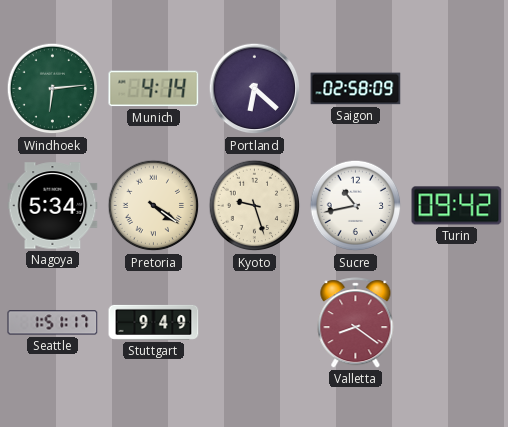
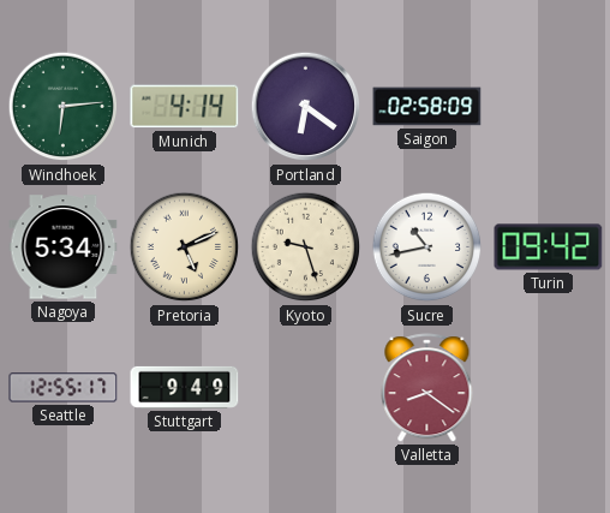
Portland: 6:22 -> 6:21 (306, 107)
Pretoria: 4:21 -> 5:11 (185, 247)
Seattle: 1:51 -> 12:55 (64, 388)
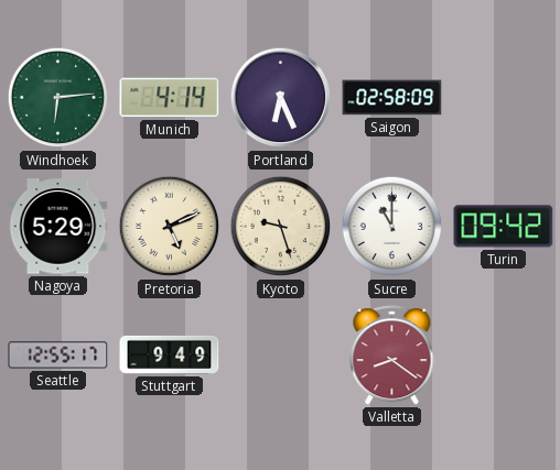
Portland: 6:21 -> 6:26 (281, 98)
Nagoya: 5:34 -> 5:29 (58, 227)
Sucre: 10:43 -> 11:00 (392, 227)
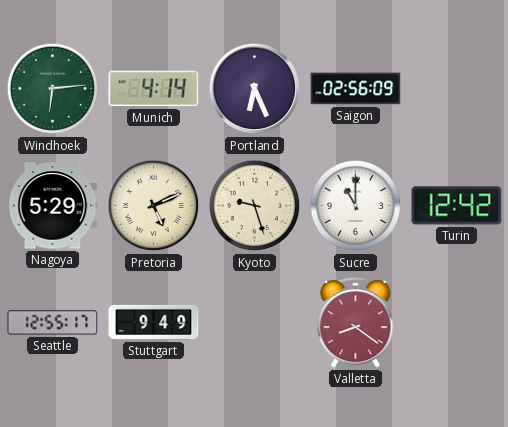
Saigon: 02:58 -> 02:56 (356, 89)
Turin: 09:42 -> 12:42 (457, 206)
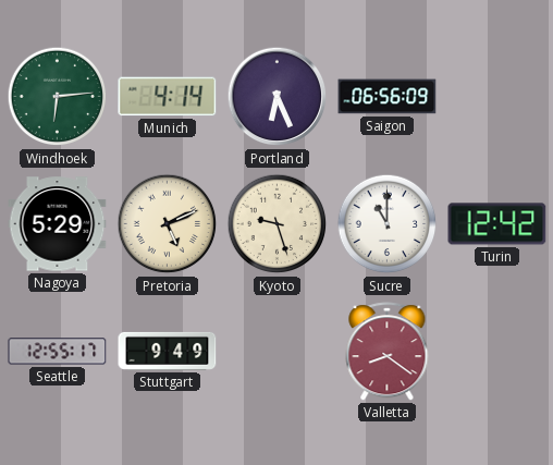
Saigon: 02:56 -> 06:56 (388, 97)
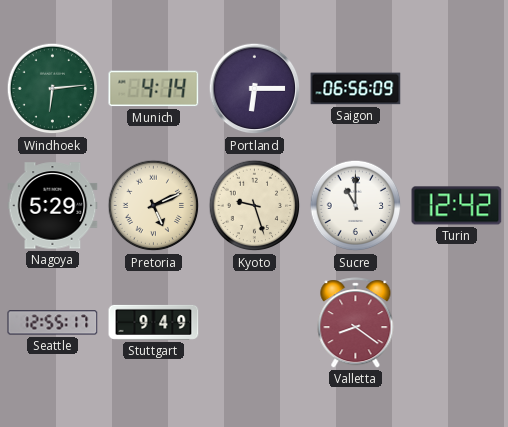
Portland: 6:26 -> 6:15 (255, 89)
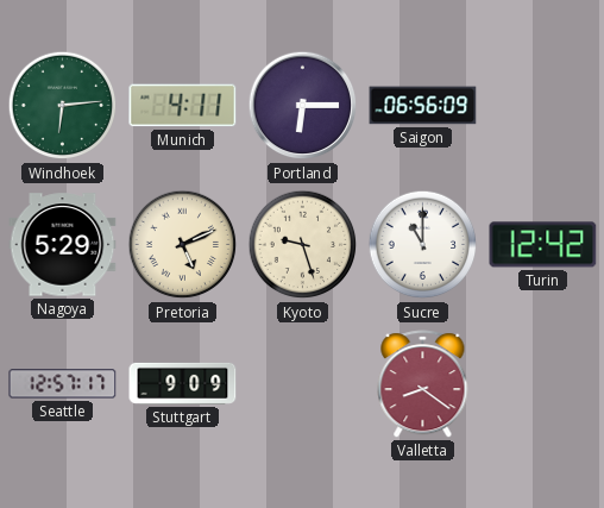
Munich: 4:14 -> 4:11 (183, 106)
Seattle: 12:55 -> 12:57 (63, 384)
Stuttgart: 9:49 -> 9:09 (183, 383)
